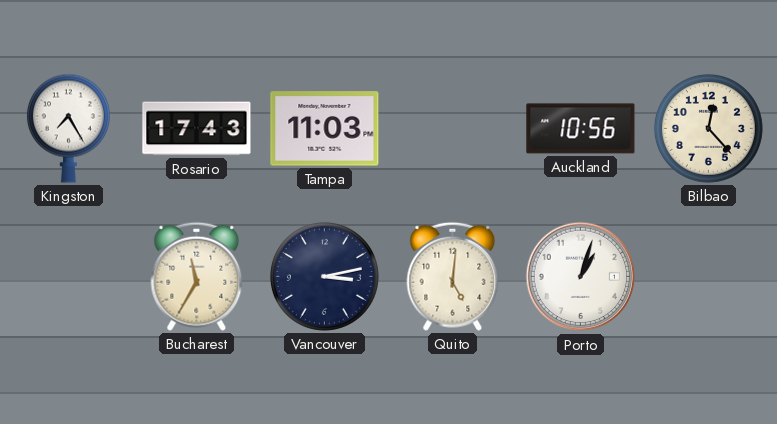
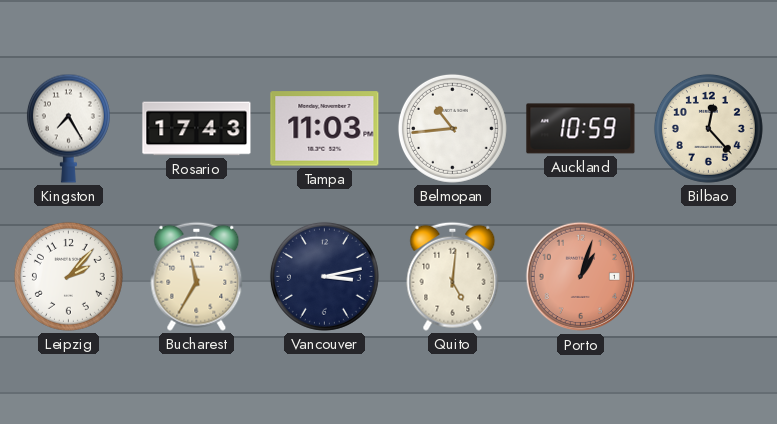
Belmopan: none -> 10:44 (452, 128)
Auckland: 10:56 -> 10:59 (581, 129)
Leipzig: none -> 2:07 (68, 276)
Porto dial: white -> salmon (581, 277)
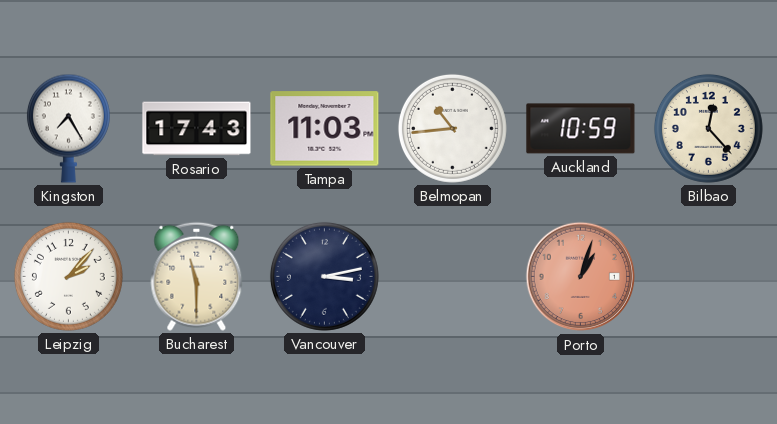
Bucharest: 11:35 -> 11:30 (197, 276)
Quito: 5:01 -> none (453, 276)
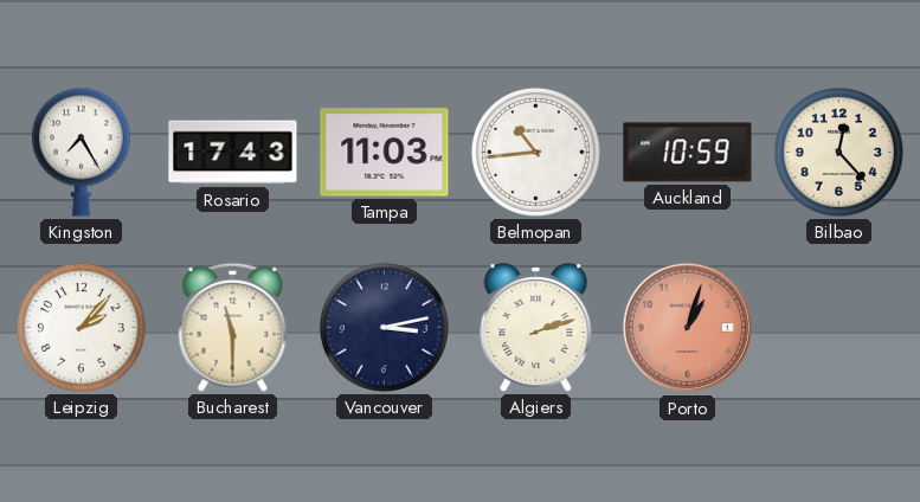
Algiers: none -> 2:12 (536, 328)
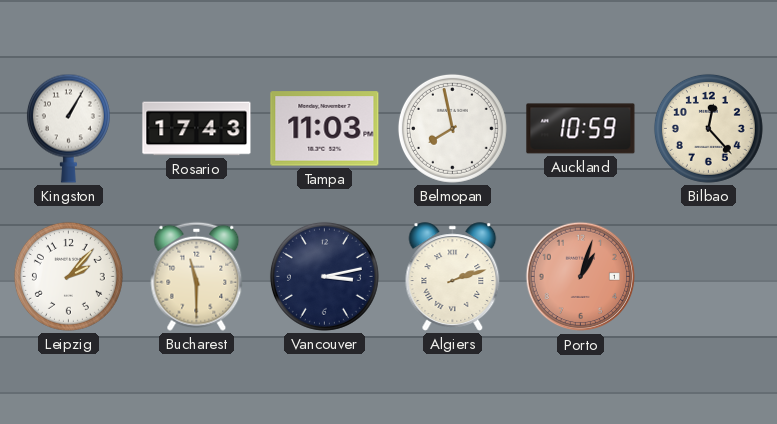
Kingston: 7:25 -> 1:05 (68, 128)
Belmopan: 10:44 -> 7:58 (452, 128)
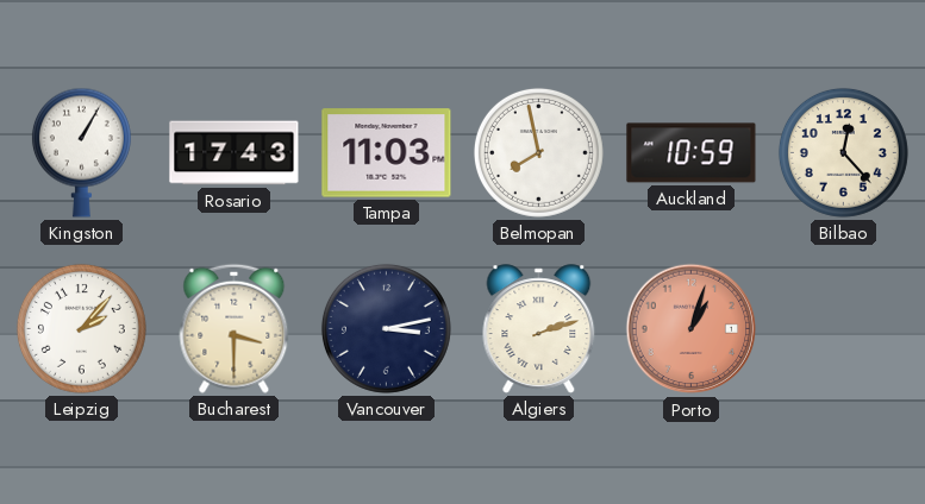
Bucharest: 11:30 -> 3:30 (235, 328)
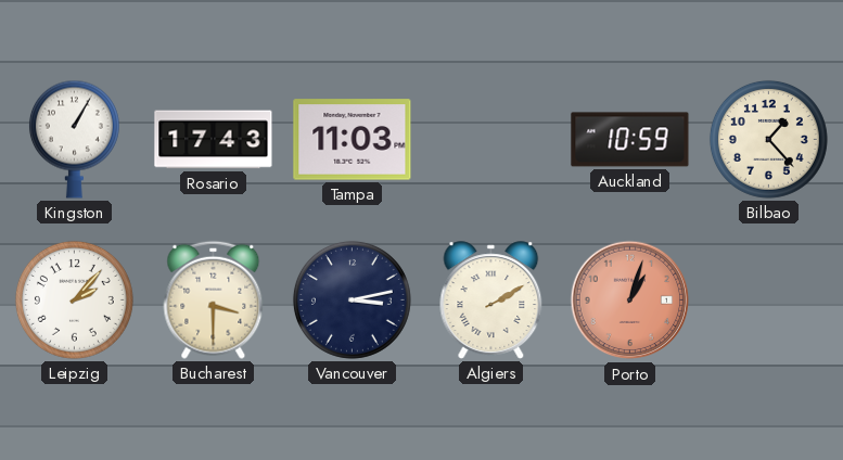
Belmopan: 7:58 -> none (538, 152)
Bilbao: 12:23 -> 1:23 (768, 139)
Algiers: 2:12 -> 2:10 (491, 301)
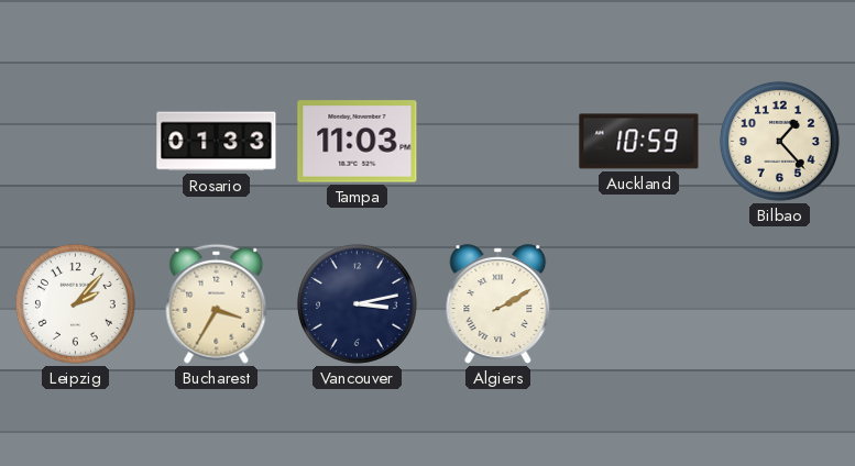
Kingston: 1:05 -> none (74, 139)
Rosario: 17:43 -> 01:33 (217, 142)
Bucharest: 3:30 -> 3:35 (217, 303)
Porto: 1:03 -> none (630, 301)
